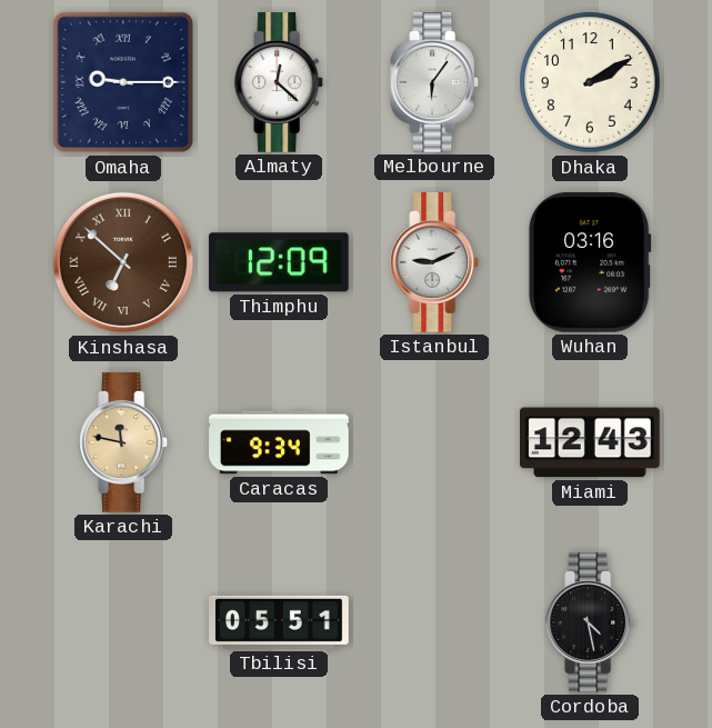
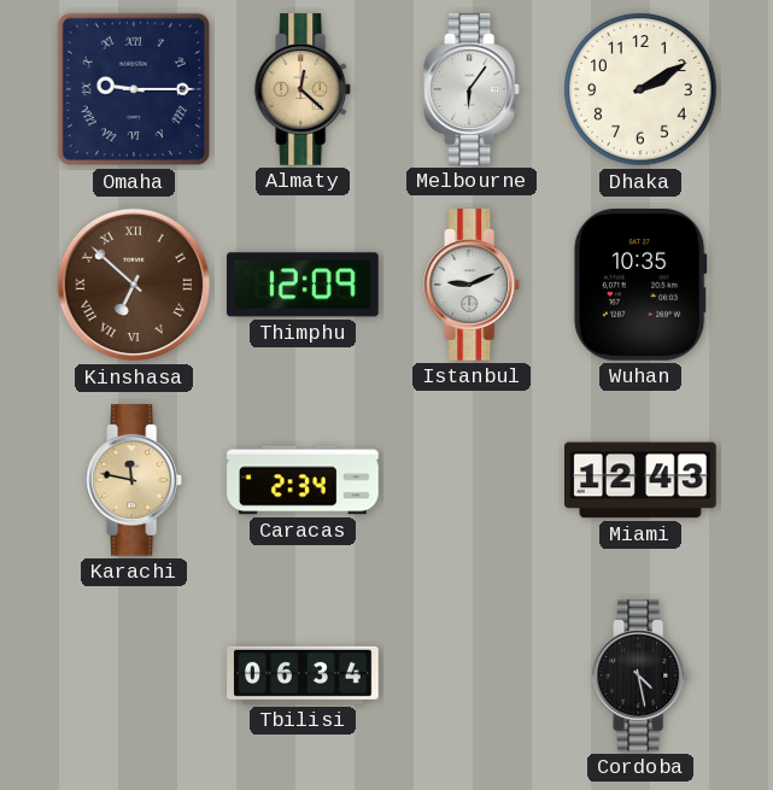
Almaty dial: white -> champagne (304, 89)
Wuhan: 03:16 -> 10:35 (640, 286)
Caracas: 9:34 -> 2:34 (303, 480)
Tbilisi: 05:51 -> 06:34 (303, 675)
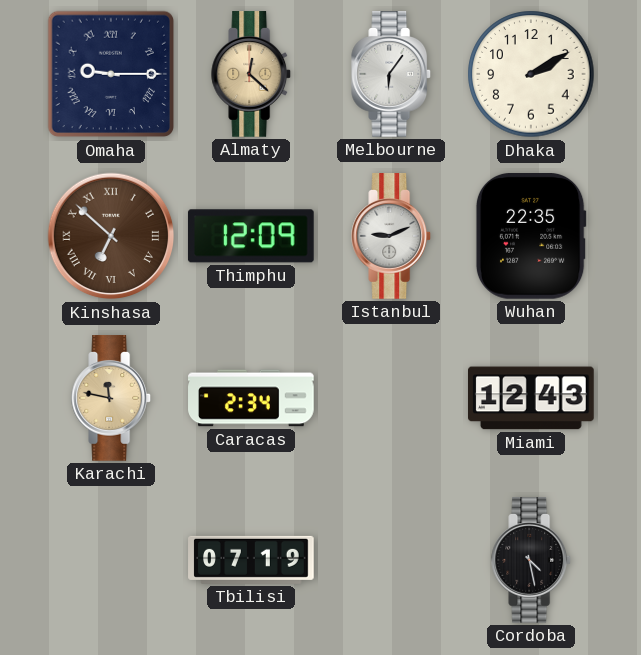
Wuhan: 10:35 -> 22:35 (531, 237)
Tbilisi: 06:34 -> 07:19 (251, 560)
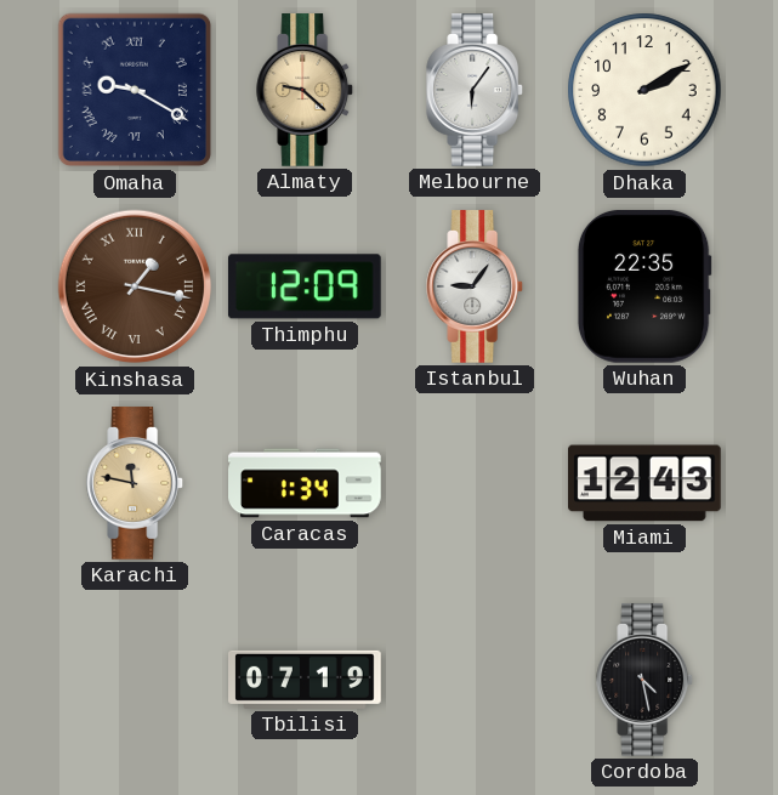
Omaha: 9:15 -> 9:20 (135, 90)
Almaty: 12:22 -> 9:22 (306, 90)
Kinshasa: 6:52 -> 1:17 (135, 286)
Istanbul: 9:11 -> 9:06 (476, 286)
Caracas: 2:34 -> 1:34 (305, 483)
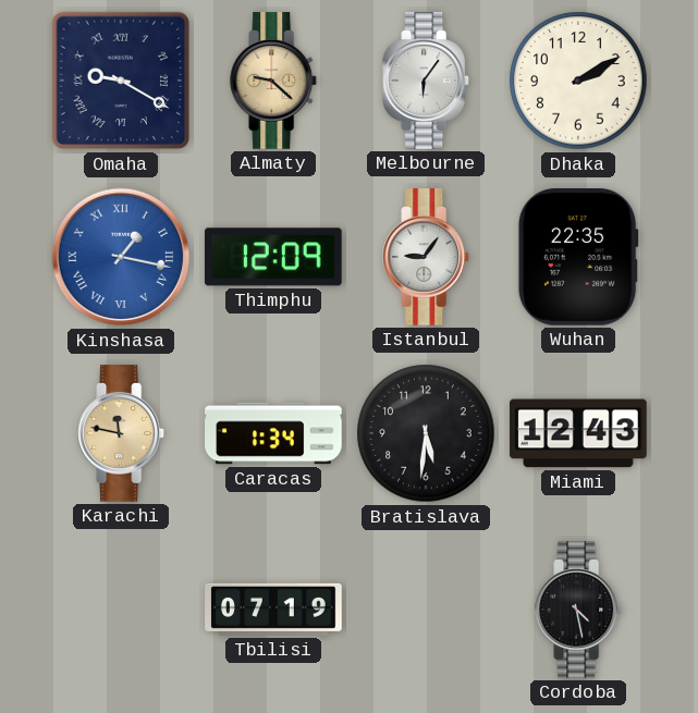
Kinshasa dial: brown -> blue (121, 257)
Bratislava: none -> 5:31 (426, 433)
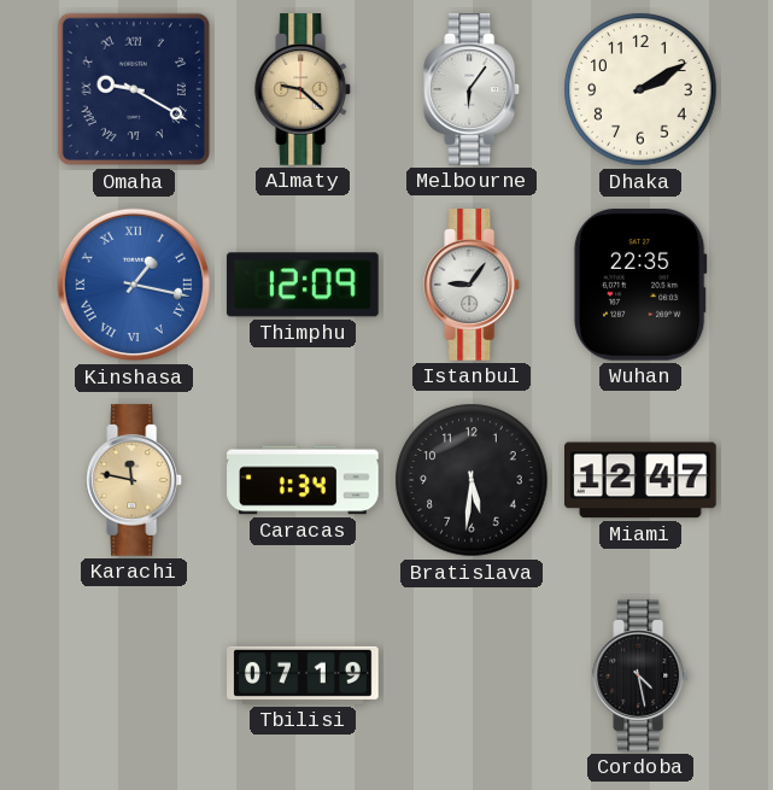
Miami: 12:43 -> 12:47 (642, 480)
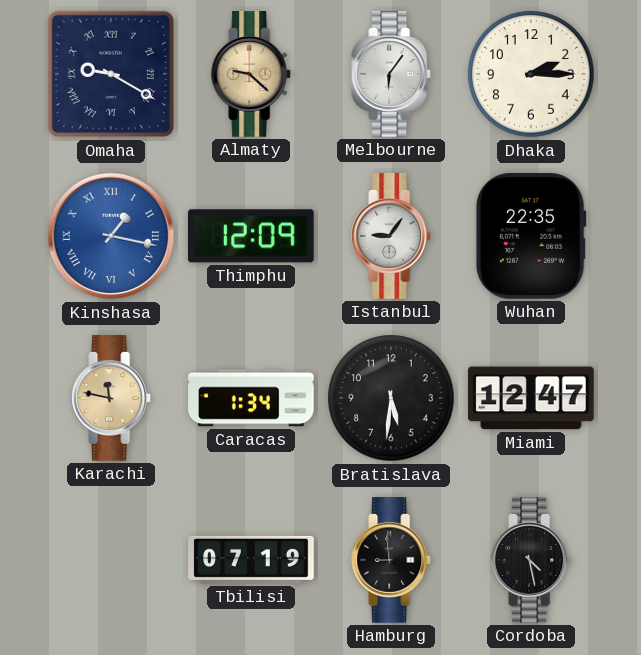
Dhaka: 2:10 -> 2:15 (531, 74)
Hamburg: none -> 8:59 (392, 560)
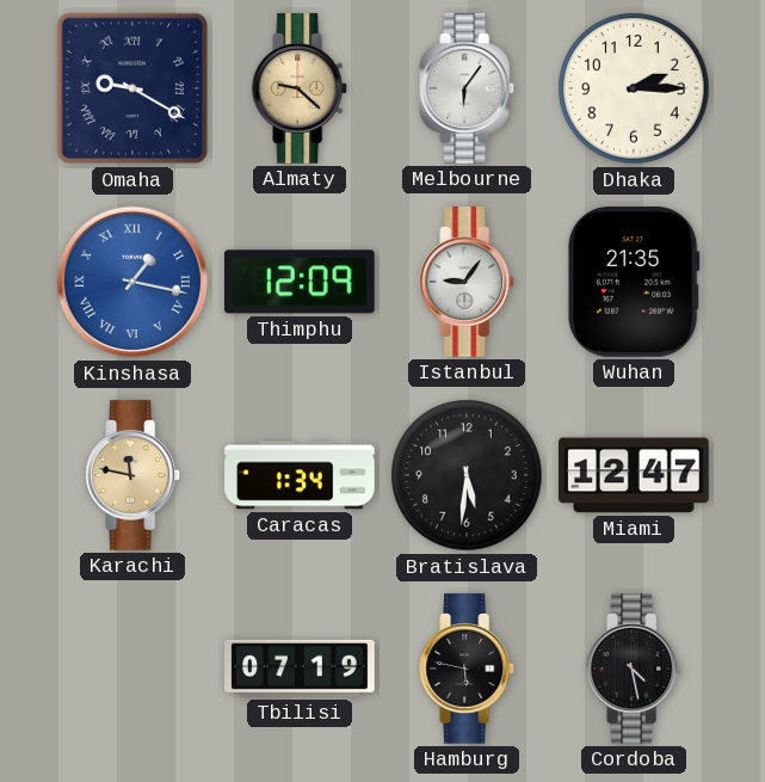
Wuhan: 22:35 -> 21:35 (634, 283)
Hamburg: 8:59 -> 5:47 (468, 669)
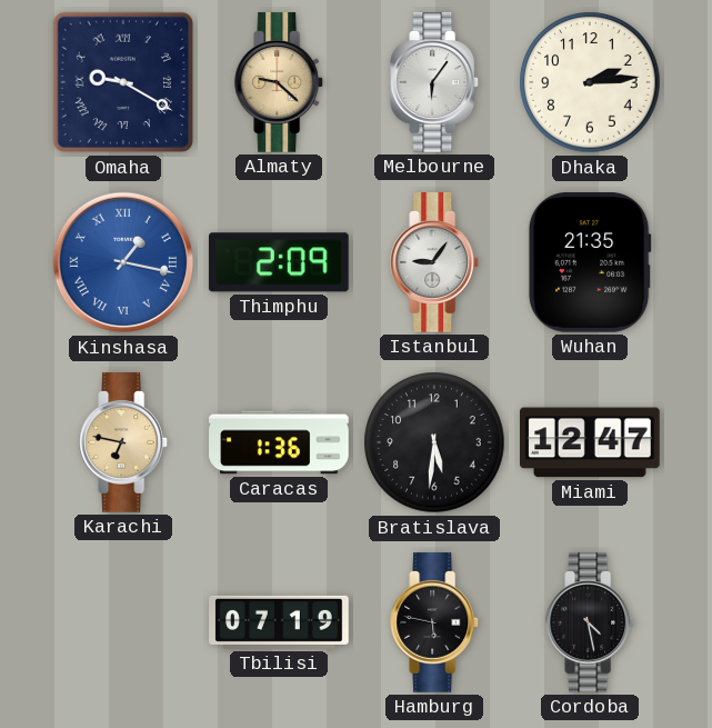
Dhaka: 2:15 -> 2:14 (590, 82)
Thimphu: 12:09 -> 2:09 (279, 262)
Karachi: 11:47 -> 6:47 (124, 442)
Caracas: 1:34 -> 1:36 (279, 442)
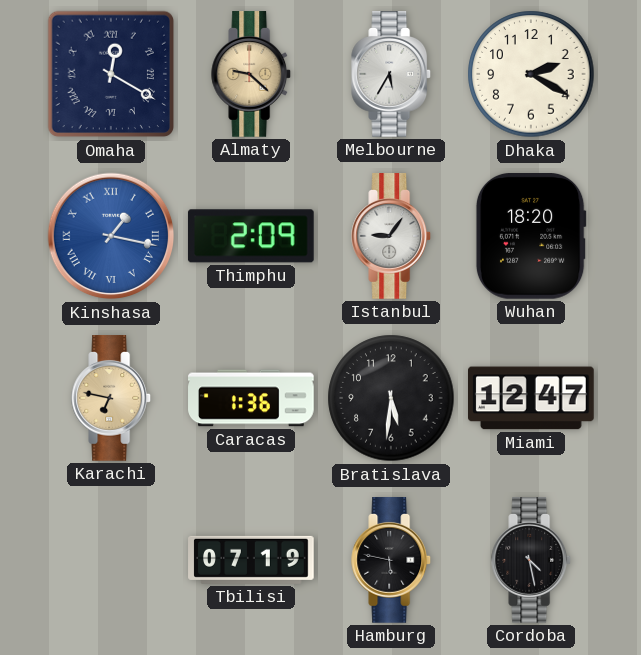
Omaha: 9:20 -> 12:20 (111, 74)
Melbourne: 6:06 -> 5:35 (392, 74)
Dhaka: 2:14 -> 2:20 (531, 74)
Wuhan: 21:35 -> 18:20 (531, 237)
